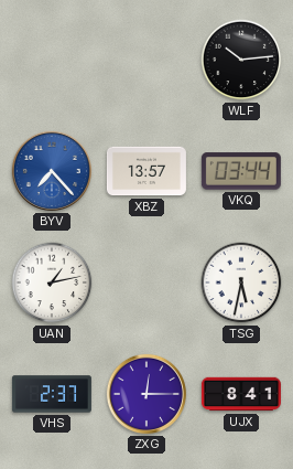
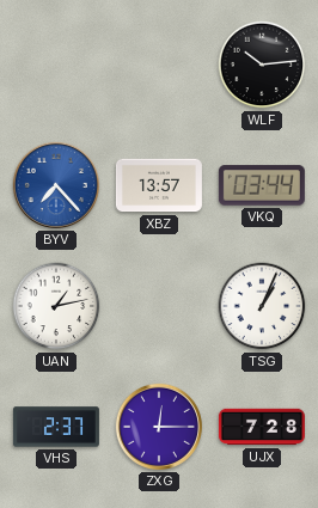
TSG: 5:32 -> 1:04 (262, 306)
UJX: 8:41 -> 7:28 (262, 427)
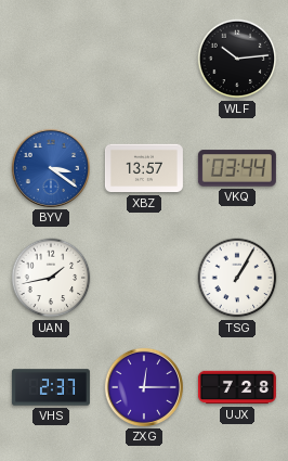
BYV: 7:23 -> 3:21 (51, 168)
UAN: 1:13 -> 1:43 (51, 278)
TSG: 1:04 -> 1:05 (237, 278)
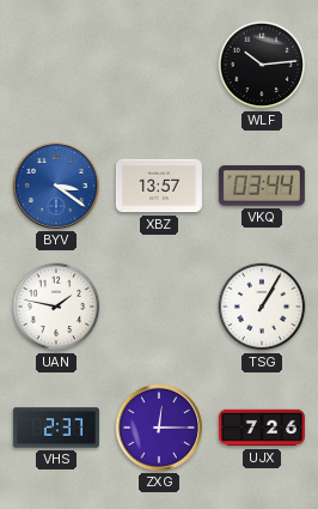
UAN: 1:43 -> 1:47 (56, 307)
UJX: 7:28 -> 7:26 (262, 428)
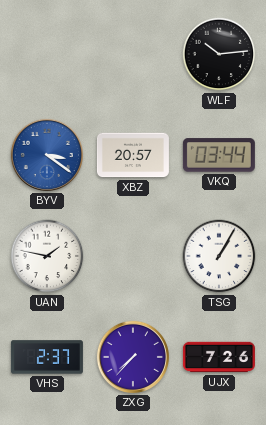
XBZ: 13:57 -> 20:57 (133, 155)
ZXG: 12:15 -> 7:37 (133, 357)
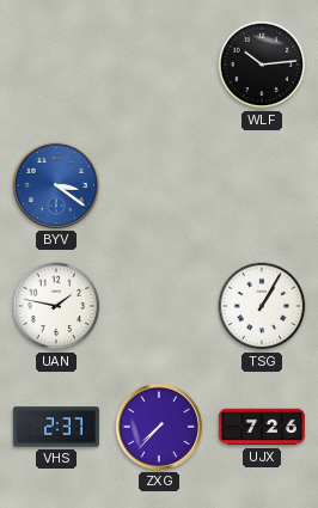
XBZ: 20:57 -> none (133, 155)
VKQ: 03:44 -> none (219, 155)
